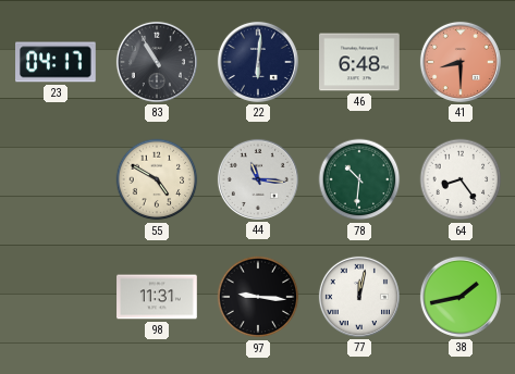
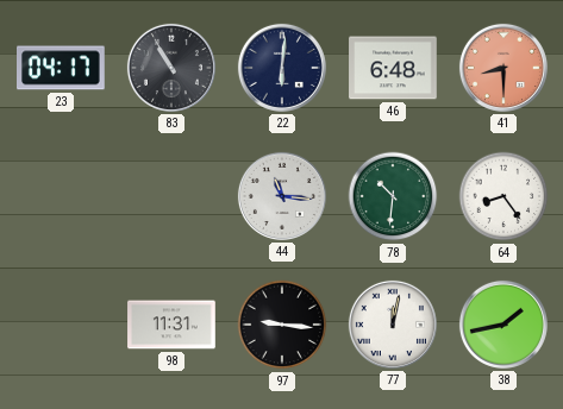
55: 4:50 -> none (157, 179)
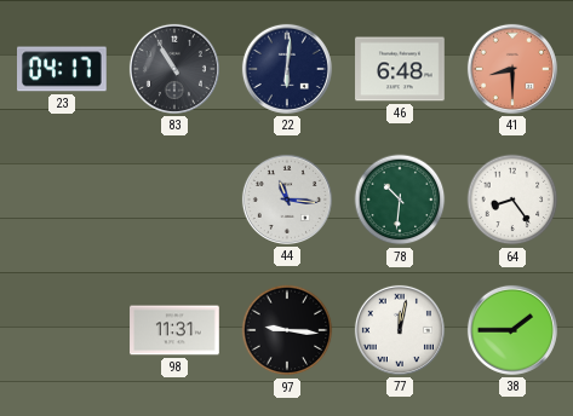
38: 1:43 -> 1:45 (512, 330)
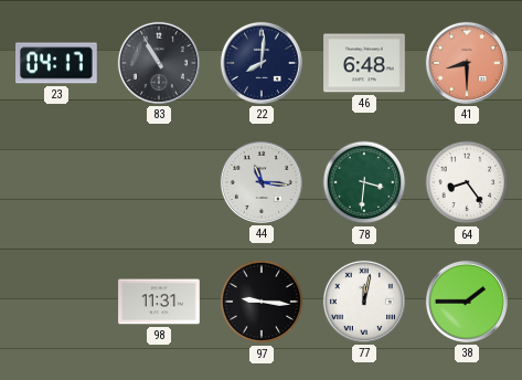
22: 6:01 -> 8:01 (262, 63)
78: 10:31 -> 3:31 (364, 182)
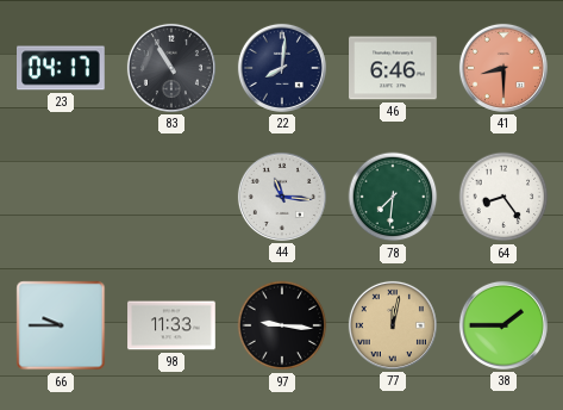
46: 6:48 -> 6:46 (393, 68)
78: 3:31 -> 7:31 (393, 197)
66: none -> 9:45 (61, 325)
98: 11:31 -> 11:33 (171, 325)
77 dial: white -> champagne (393, 325)
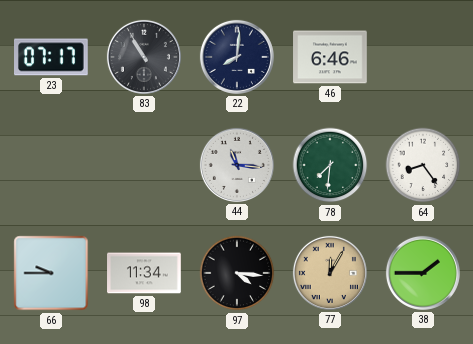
23: 04:17 -> 07:17 (52, 57)
41: 8:30 -> none (503, 68)
98: 11:33 -> 11:34 (144, 273)
97: 9:16 -> 4:16 (237, 273)
77: 12:02 -> 12:05 (330, 273)
